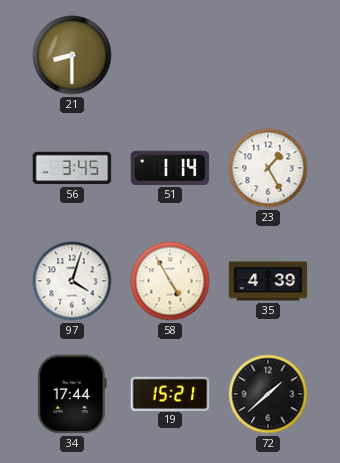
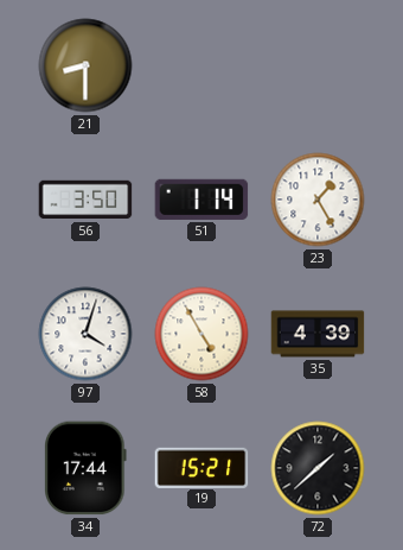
56: 3:45 -> 3:50 (85, 200)
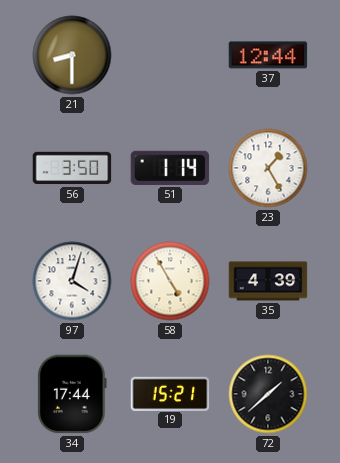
37: none -> 12:44 (268, 55)
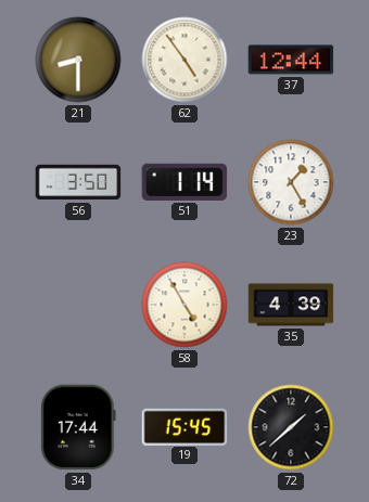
62: none -> 4:54 (184, 60)
97: 4:03 -> none (72, 281)
19: 15:21 -> 15:45 (184, 426)
